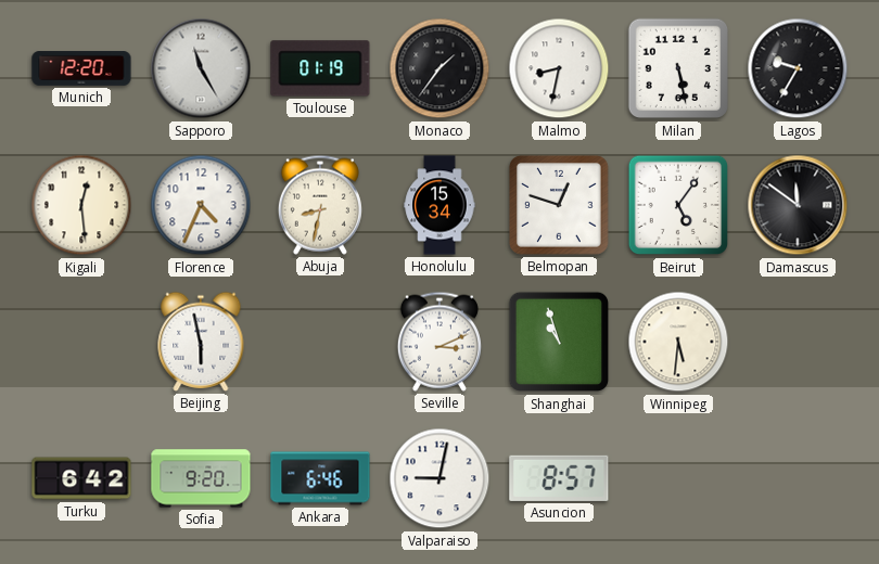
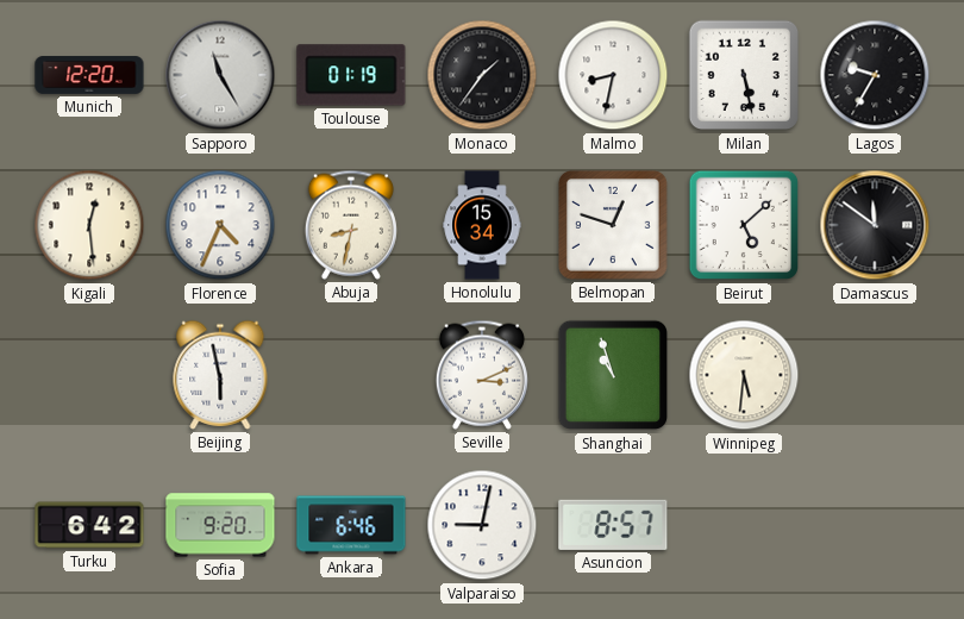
Beirut: 5:06 -> 5:08 (744, 225)
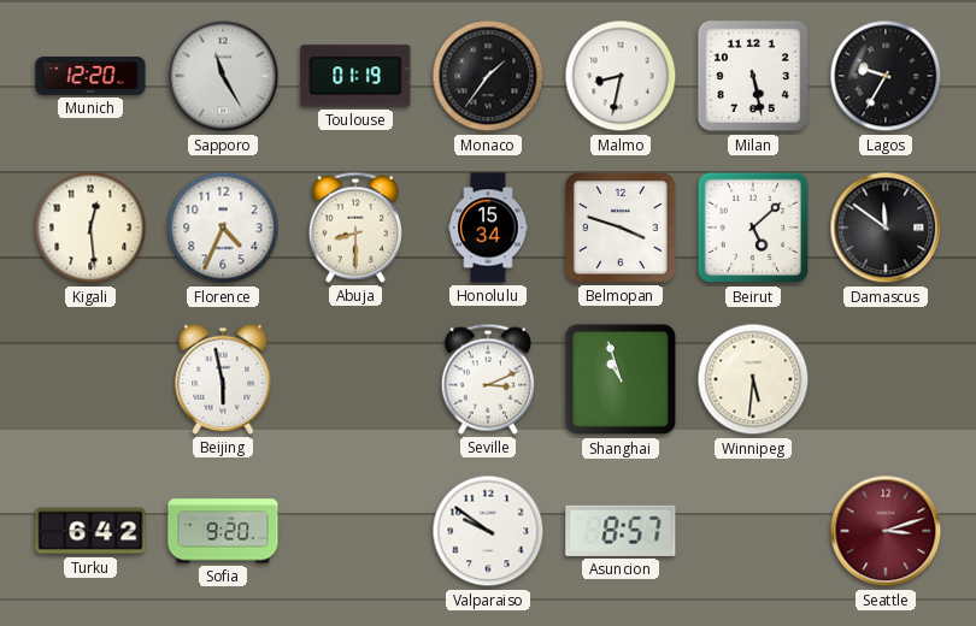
Abuja: 8:32 -> 8:30 (355, 228)
Belmopan: 12:48 -> 3:48 (622, 229)
Ankara: 6:46 -> none (351, 525)
Valparaiso: 9:02 -> 9:51 (488, 531)
Seattle: none -> 3:12 (886, 531)
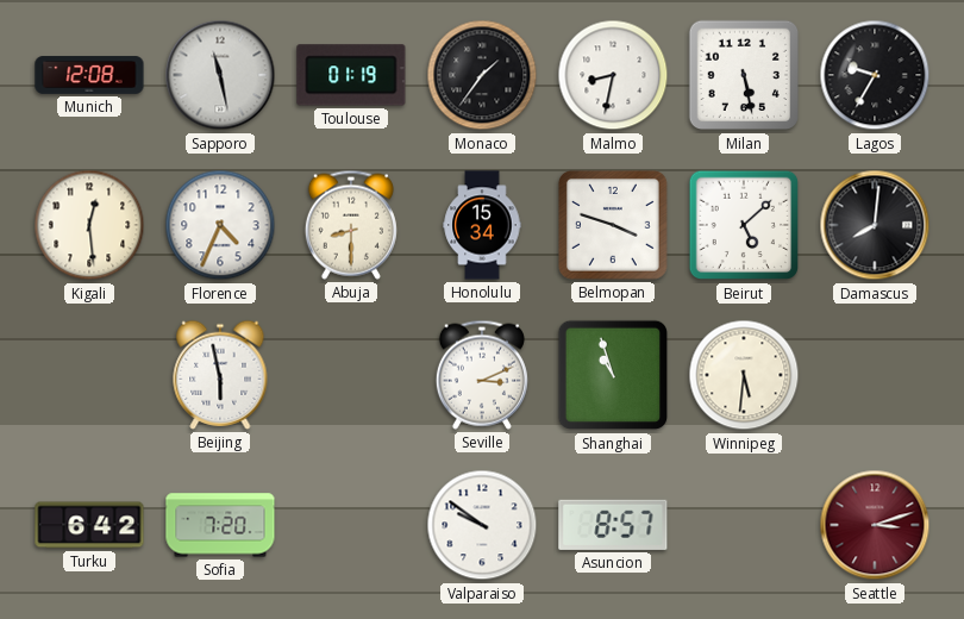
Munich: 12:20 -> 12:08 (89, 75)
Sapporo: 11:25 -> 11:28 (220, 75)
Damascus: 11:51 -> 8:01 (875, 225)
Sofia: 9:20 -> 7:20 (220, 525)
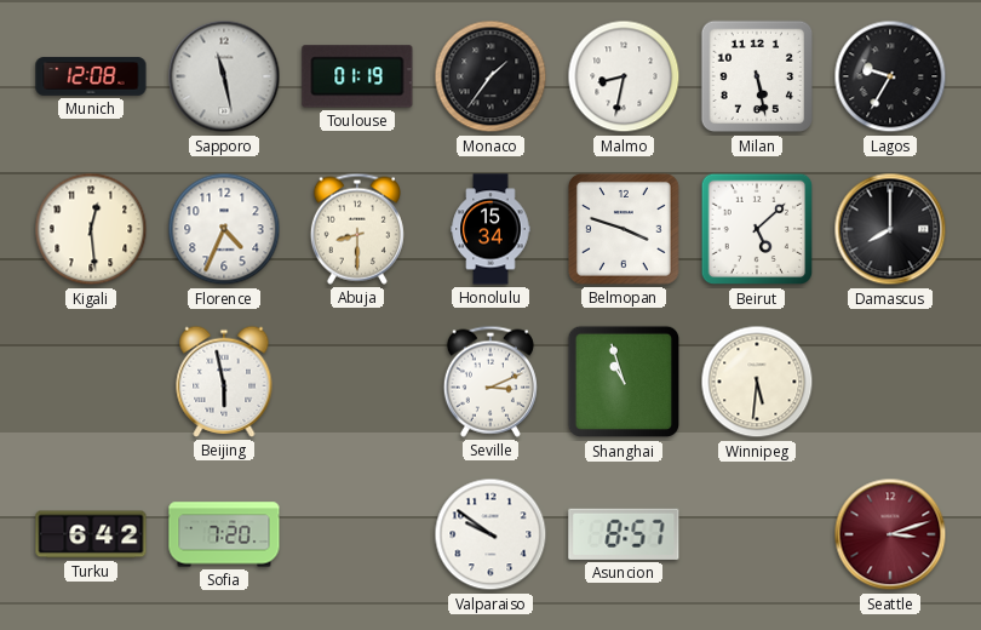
Damascus: 8:01 -> 8:00 (890, 229)
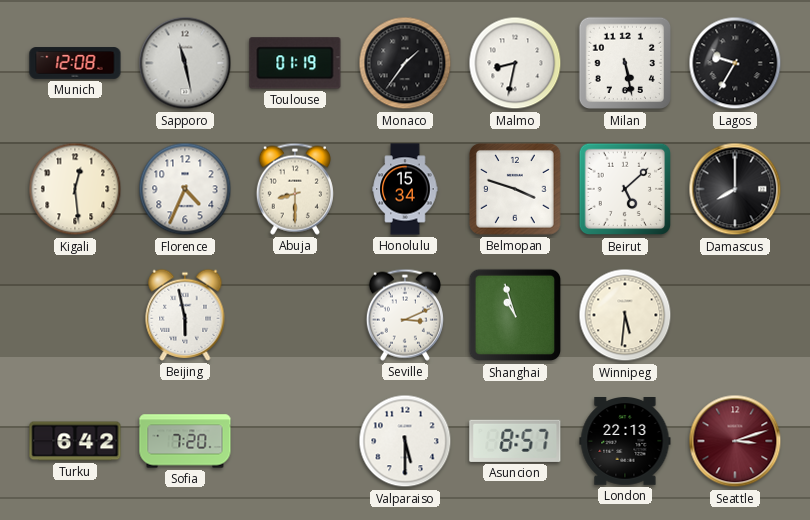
Valparaiso: 9:51 -> 5:30 (405, 441)
London: none -> 22:13 (625, 442)
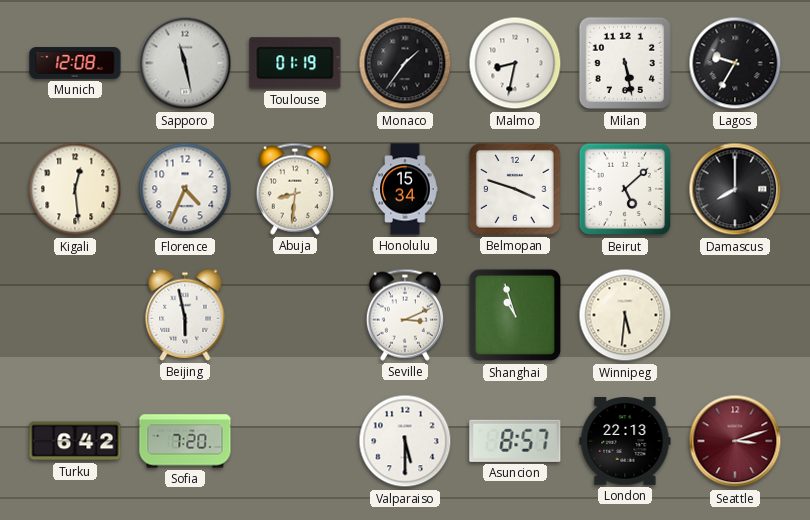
Abuja: 8:30 -> 8:31 (295, 189)
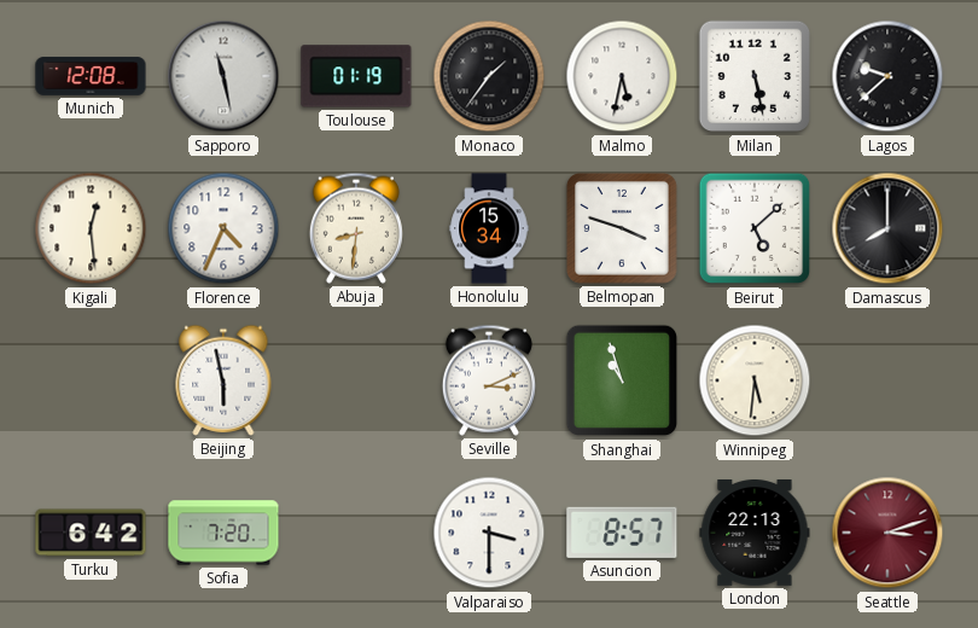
Malmo: 8:32 -> 5:32 (622, 76)
Lagos: 9:35 -> 9:38 (887, 76)
Valparaiso: 5:30 -> 3:30 (489, 533)
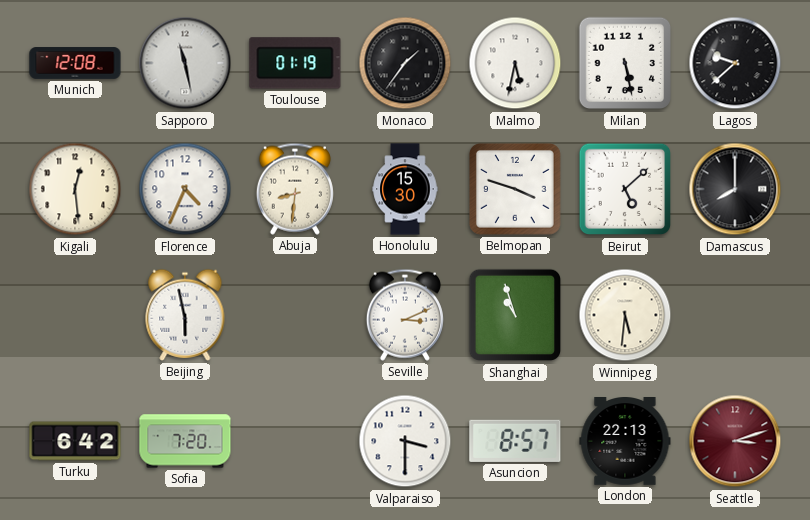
Honolulu: 15:34 -> 15:30 (405, 189)
